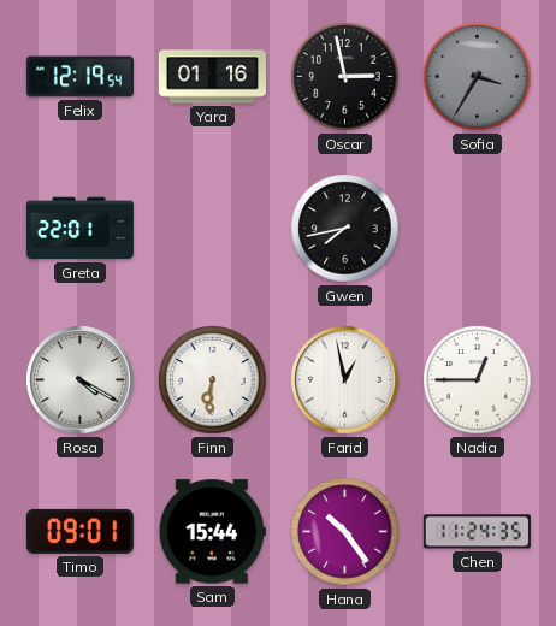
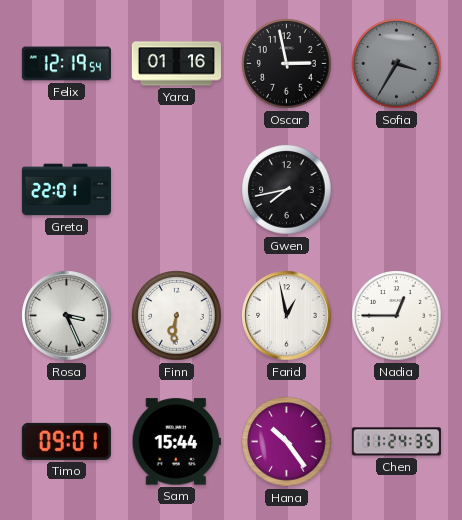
Rosa: 4:20 -> 3:26 (67, 316)
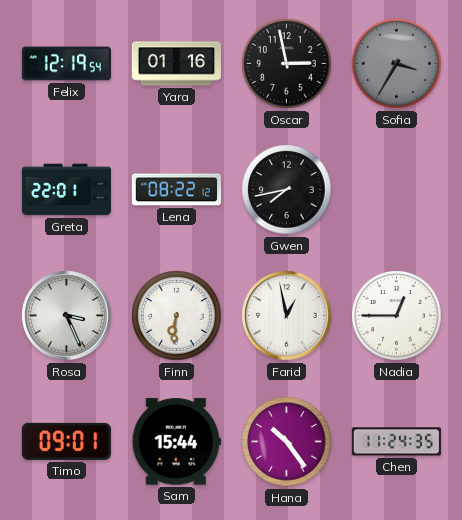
Lena: none -> 08:22 (176, 190)
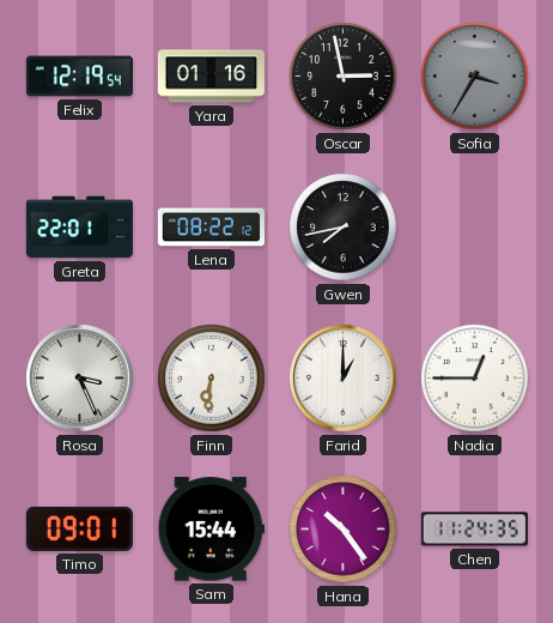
Farid: 12:58 -> 1:00 (344, 379)
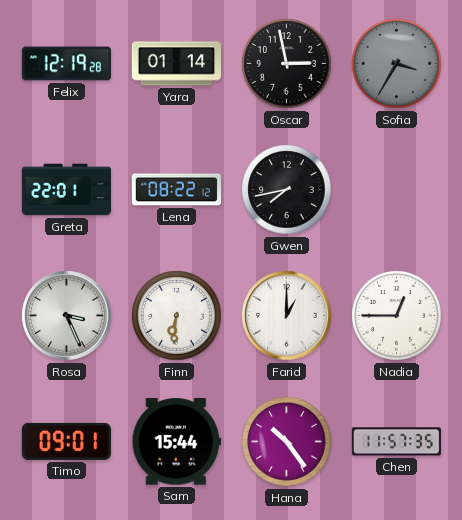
Felix: 12:19:54 -> 12:19:28 (66, 64)
Yara: 01:16 -> 01:14 (176, 64)
Chen: 11:24 -> 11:57 (396, 442)
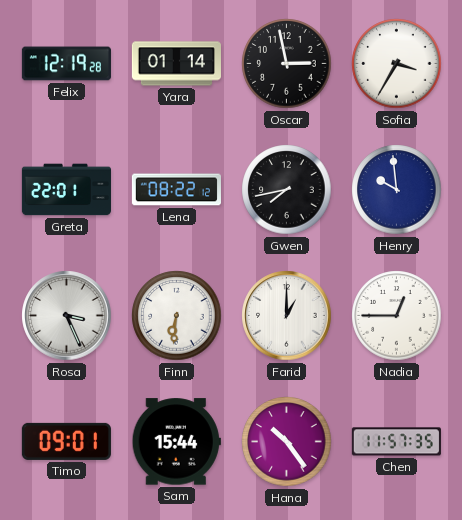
Sofia dial: grey -> white (397, 64)
Henry: none -> 9:59 (397, 190)
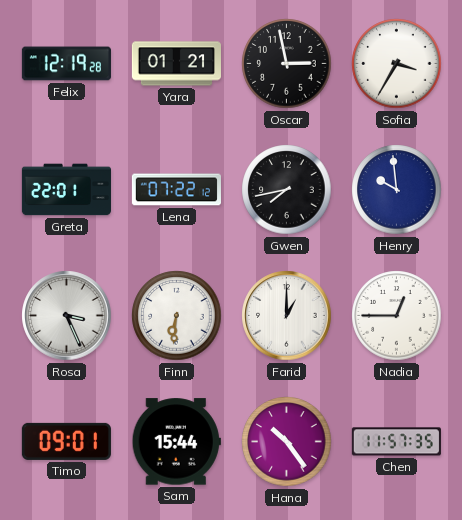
Yara: 01:14 -> 01:21 (176, 64)
Lena: 08:22 -> 07:22 (176, 190)
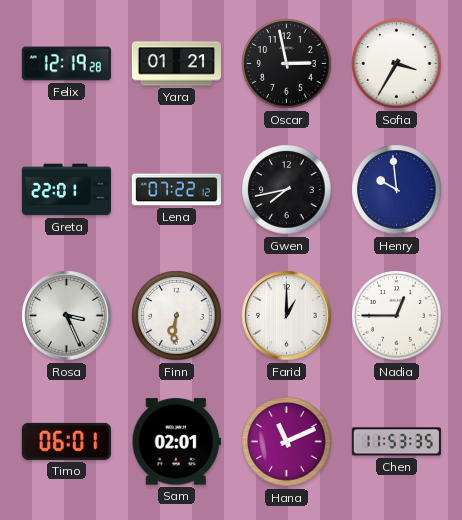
Timo: 09:01 -> 06:01 (66, 441)
Sam: 15:44 -> 02:01 (176, 442)
Hana: 10:24 -> 11:11 (287, 442)
Chen: 11:57 -> 11:53 (396, 442)
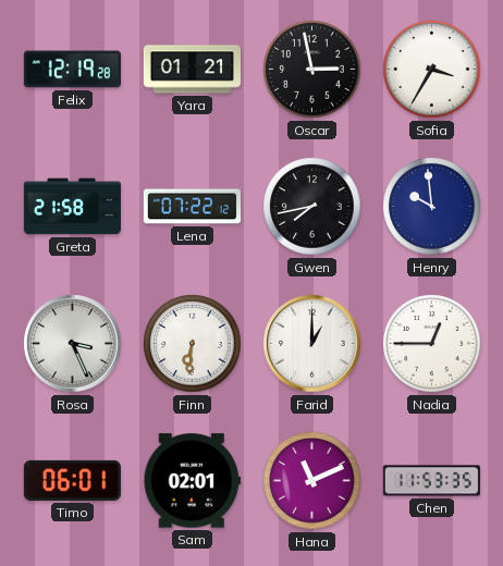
Greta: 22:01 -> 21:58 (72, 207)
